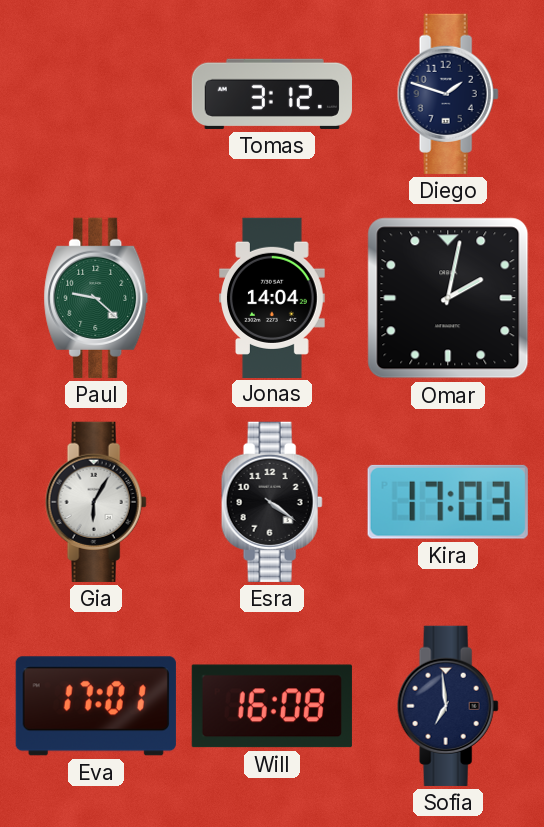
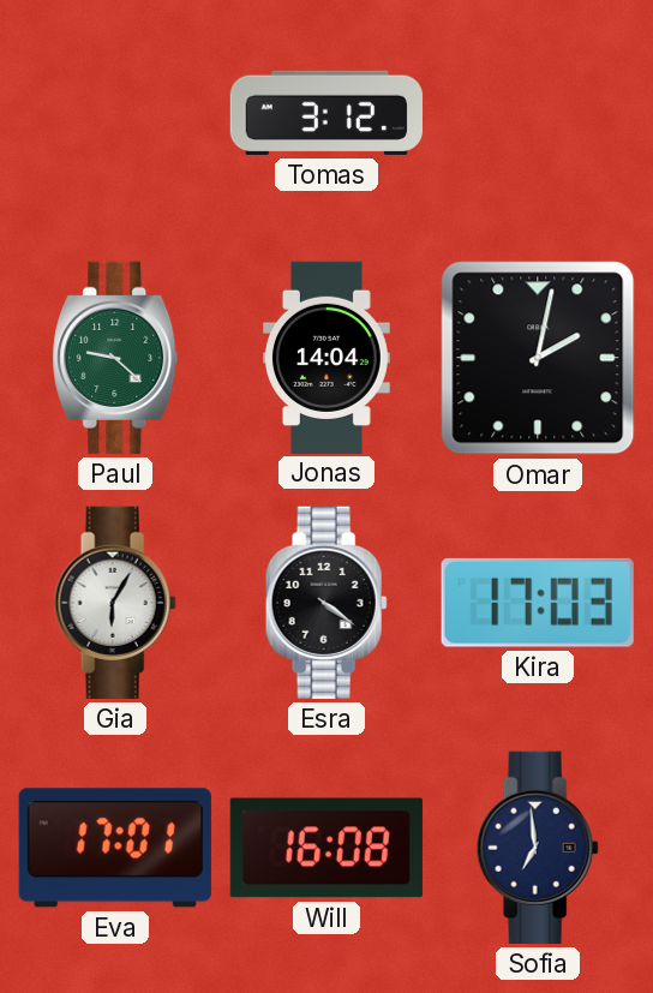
Diego: 1:48 -> none (448, 94)
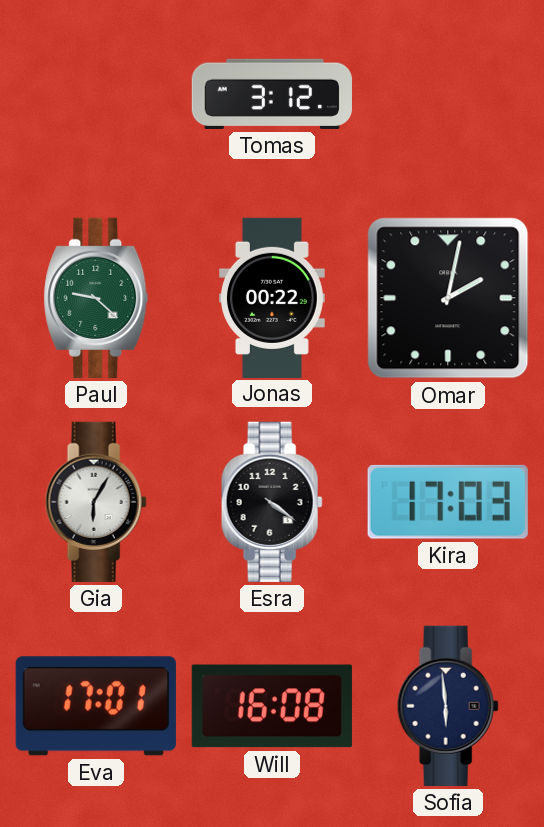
Jonas: 14:04 -> 00:22 (273, 297)
Sofia: 6:59 -> 5:59 (448, 706)
